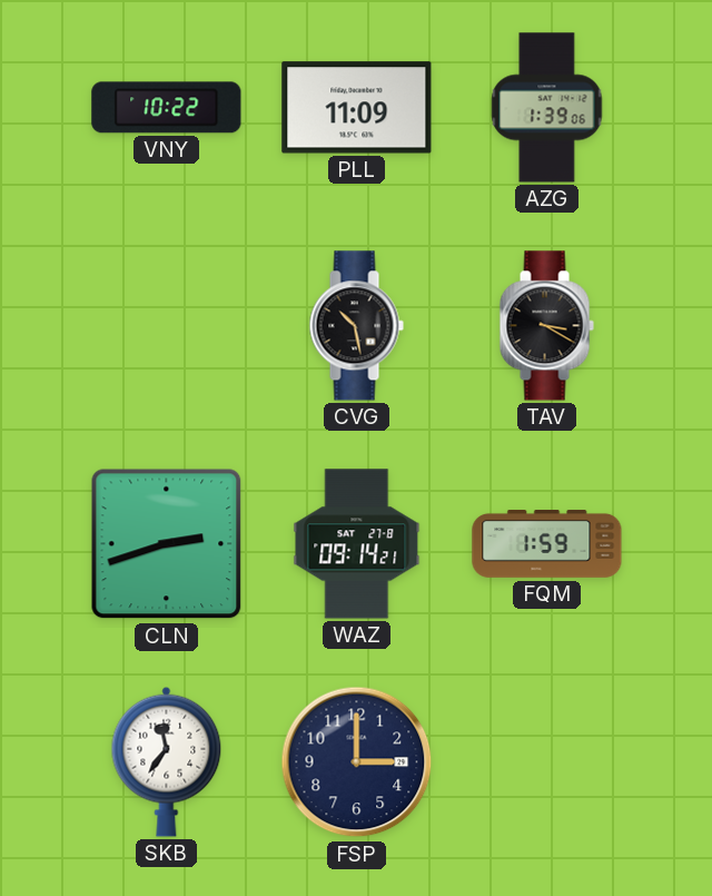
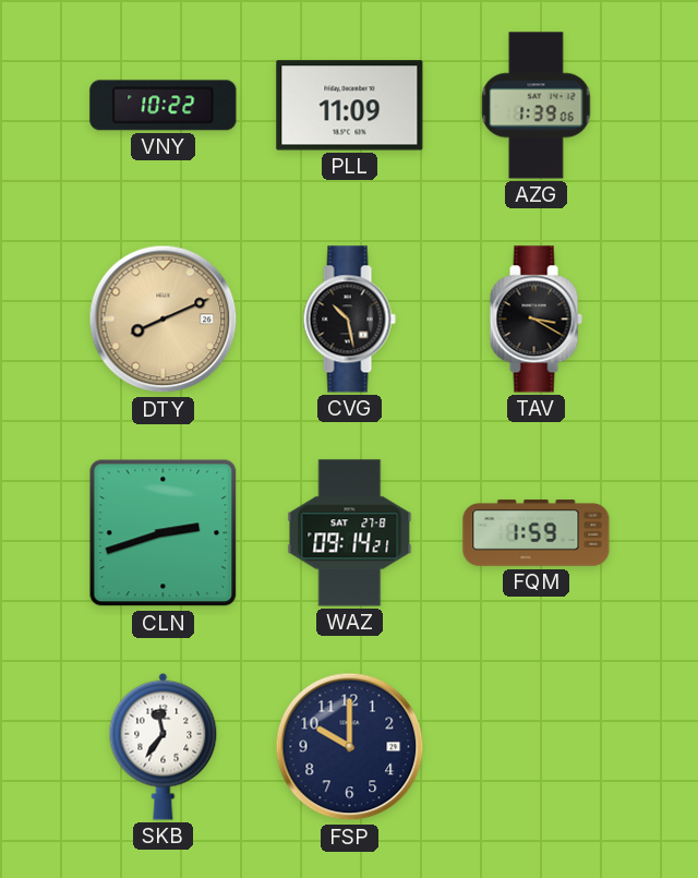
DTY: none -> 8:11 (164, 320)
FSP: 3:00 -> 10:00 (350, 747)
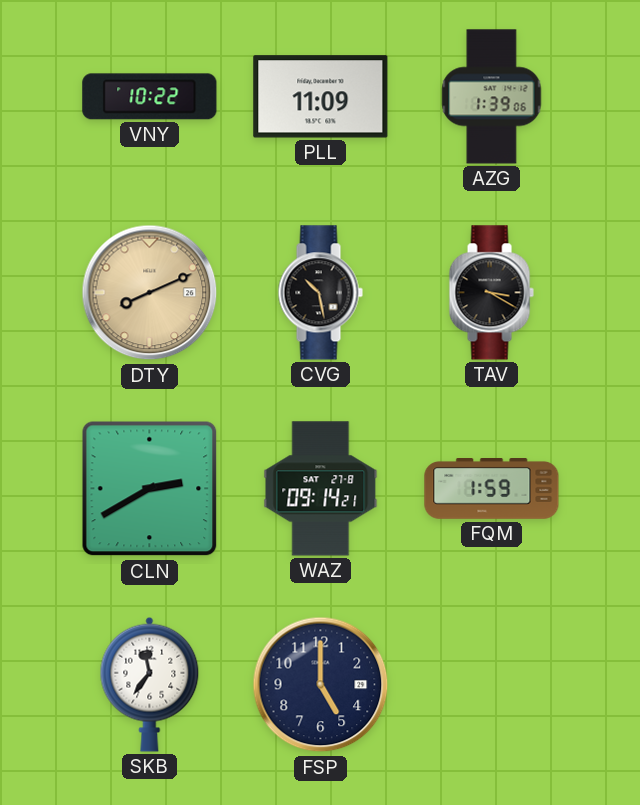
CLN: 2:42 -> 2:40 (150, 489)
FSP: 10:00 -> 5:00 (321, 685)
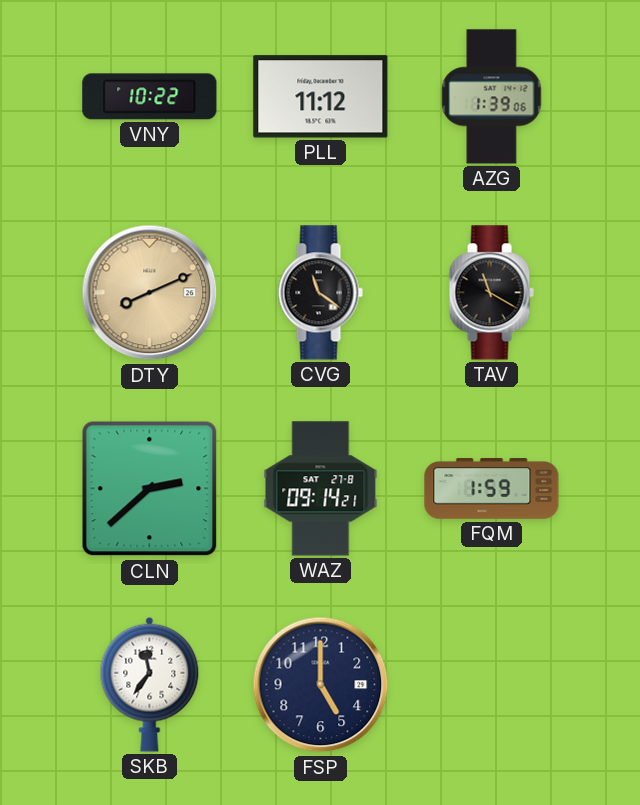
PLL: 11:09 -> 11:12 (321, 97)
CVG: 10:28 -> 11:21 (320, 293)
TAV: 3:20 -> 11:20 (491, 293)
CLN: 2:40 -> 2:38 (150, 489)
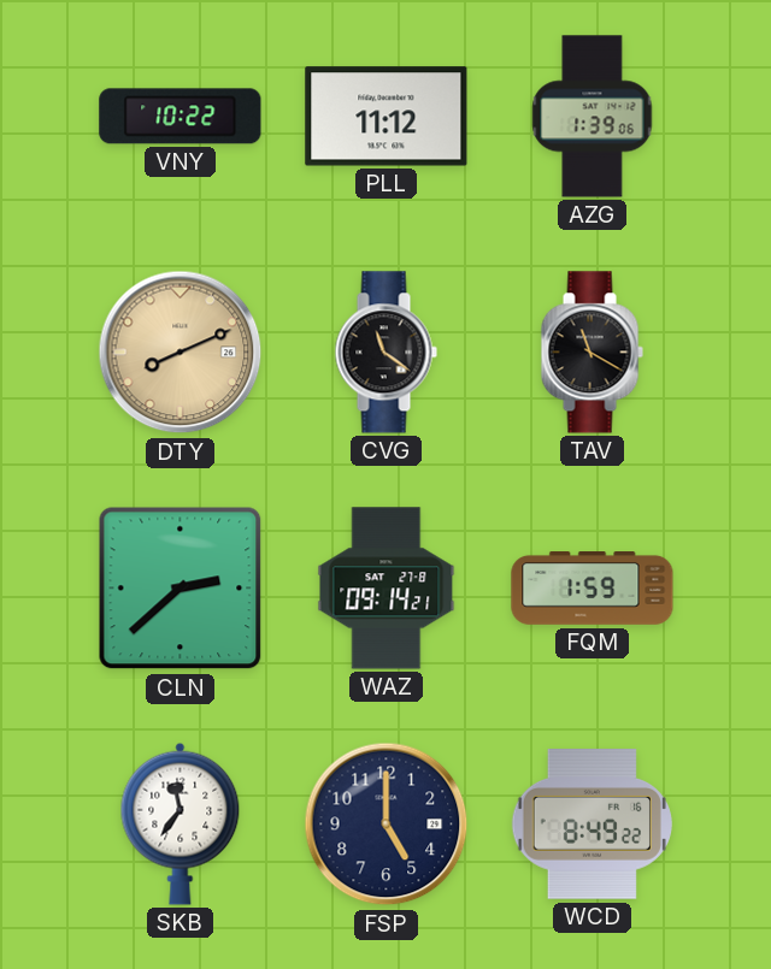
WCD: none -> 8:49 (592, 825)
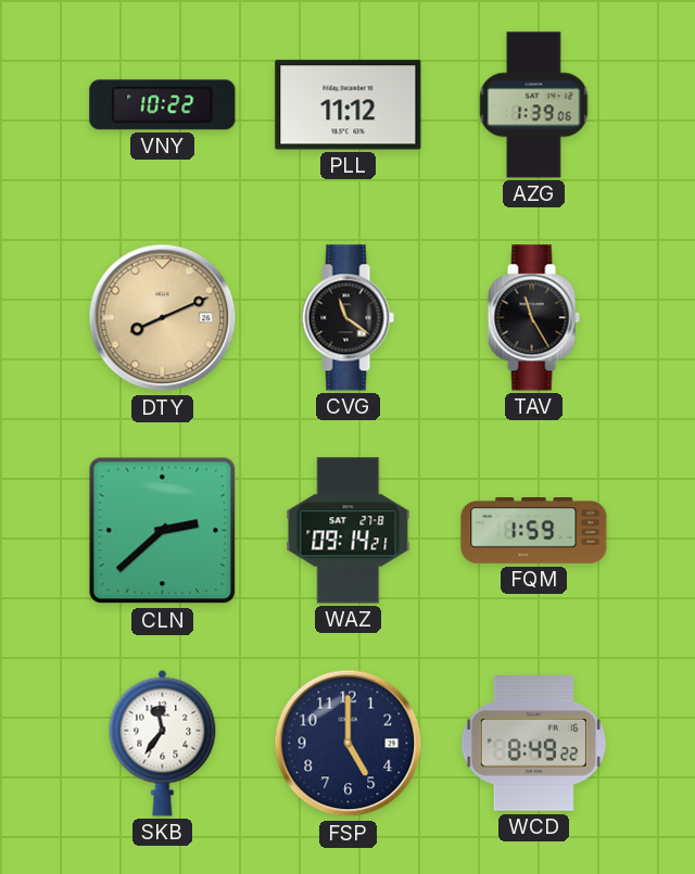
TAV: 11:20 -> 11:25 (533, 318)
